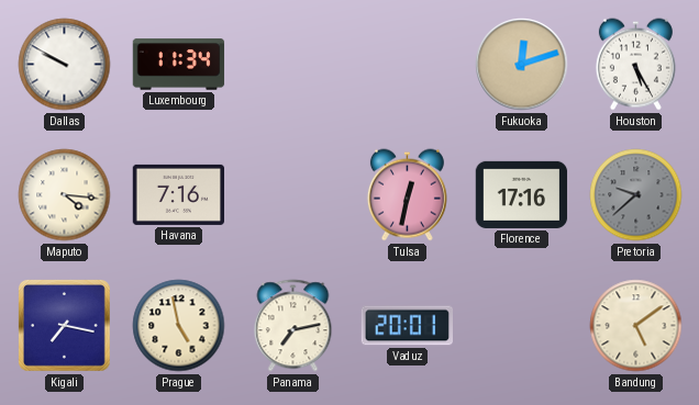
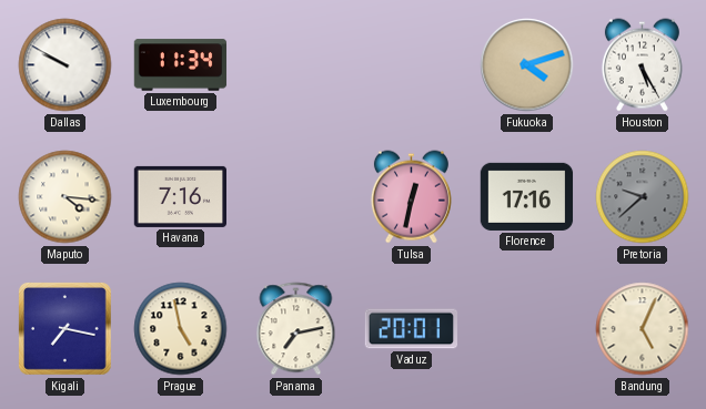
Fukuoka: 12:12 -> 4:12 (527, 65)
Bandung: 5:09 -> 5:04 (643, 329)
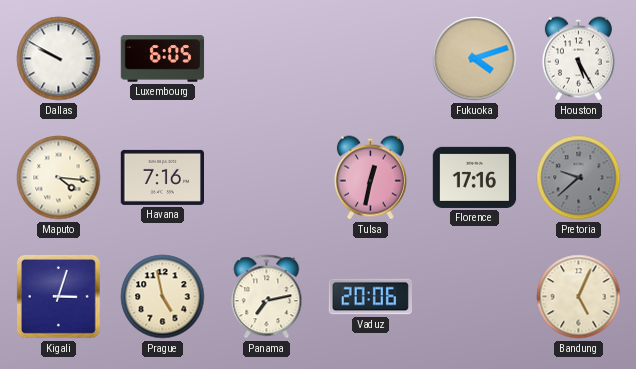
Luxembourg: 11:34 -> 6:05 (163, 59)
Kigali: 7:17 -> 3:03 (59, 297)
Vaduz: 20:01 -> 20:06 (370, 297)
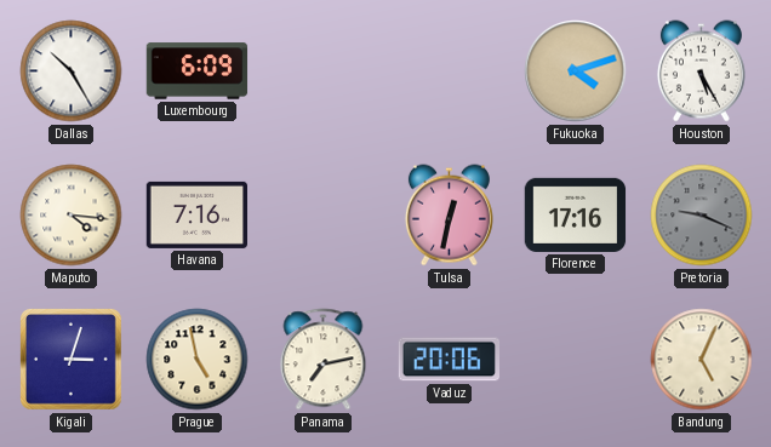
Dallas: 9:50 -> 10:25 (72, 71)
Luxembourg: 6:05 -> 6:09 (198, 71)
Pretoria: 9:38 -> 9:19 (702, 216)
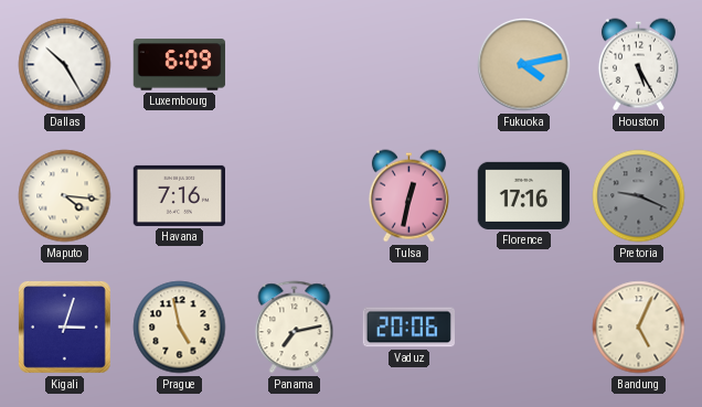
Fukuoka: 4:12 -> 4:13 (524, 65)
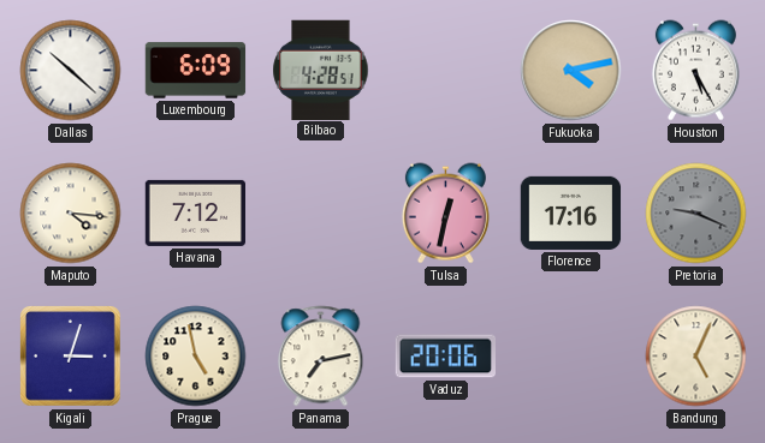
Dallas: 10:25 -> 10:22 (71, 71)
Bilbao: none -> 4:28 (321, 70)
Havana: 7:16 -> 7:12 (196, 212)
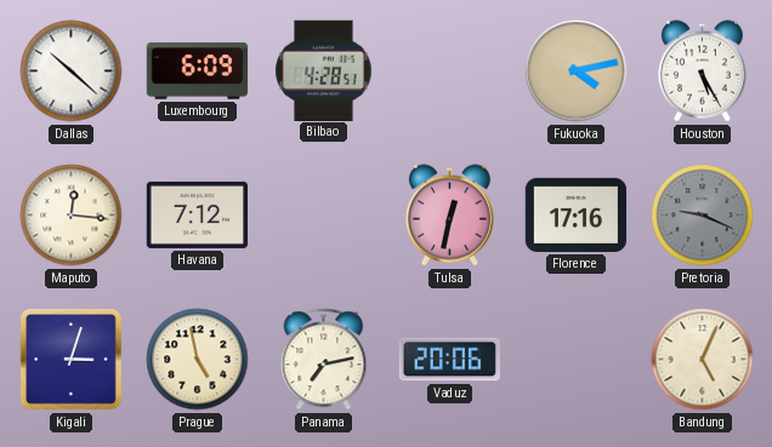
Maputo: 4:16 -> 12:16 (72, 216)
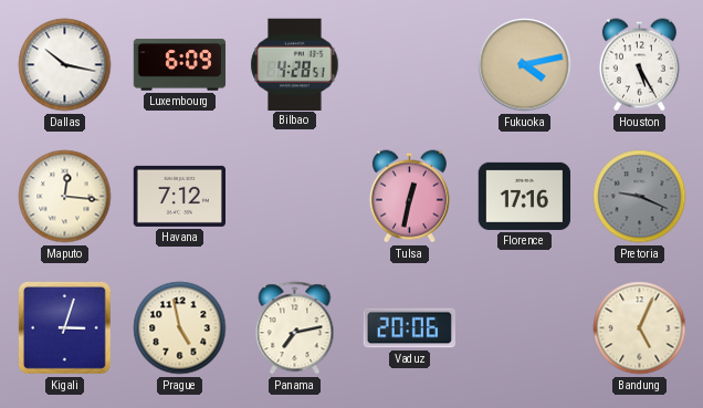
Dallas: 10:22 -> 10:17 (65, 65)
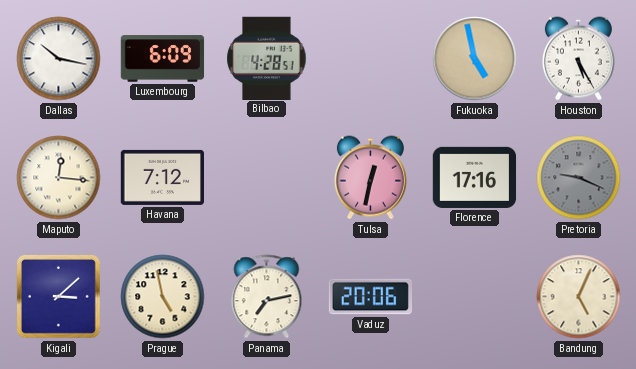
Fukuoka: 4:13 -> 4:58 (475, 59)
Kigali: 3:03 -> 3:08 (59, 297)
